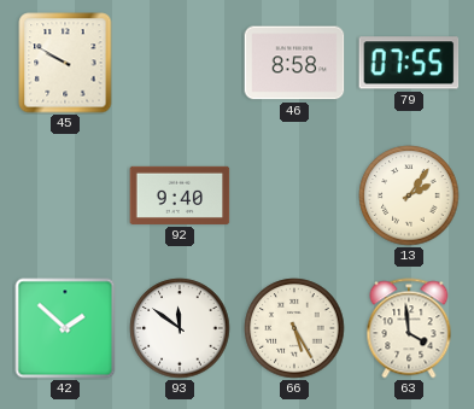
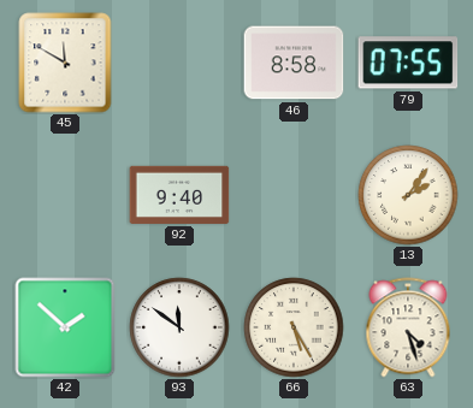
45: 9:50 -> 11:50 (65, 63)
63: 3:59 -> 4:27 (408, 327)
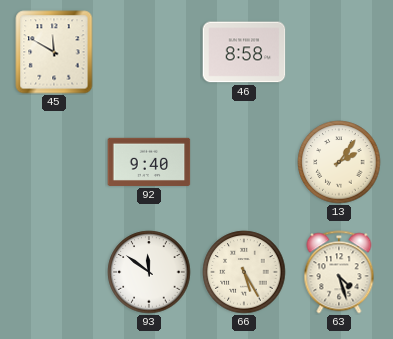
79: 07:55 -> none (408, 63)
42: 1:52 -> none (65, 327)
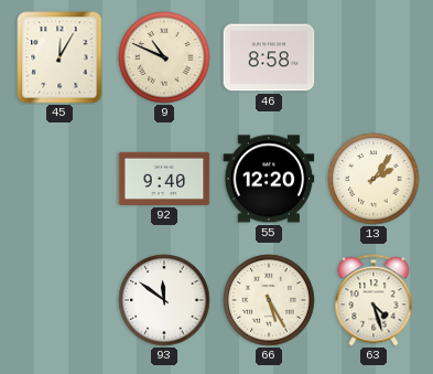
45: 11:50 -> 12:05 (59, 57)
9: none -> 10:49 (164, 57)
55: none -> 12:20 (269, 179)
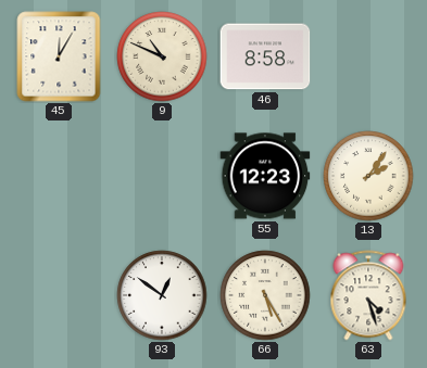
92: 9:40 -> none (164, 179)
55: 12:20 -> 12:23 (265, 176)
93: 11:51 -> 12:51 (162, 295)
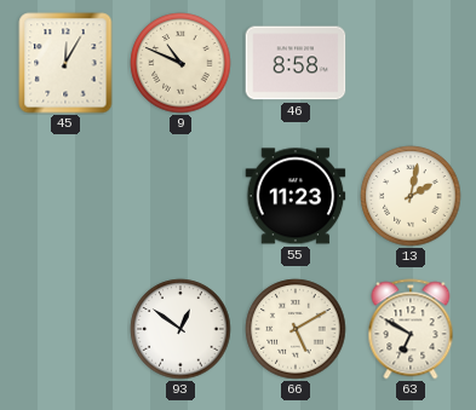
55: 12:23 -> 11:23 (296, 196)
13: 2:06 -> 2:02 (411, 196)
66: 5:25 -> 5:10 (296, 329)
63: 4:27 -> 6:50 (411, 329)
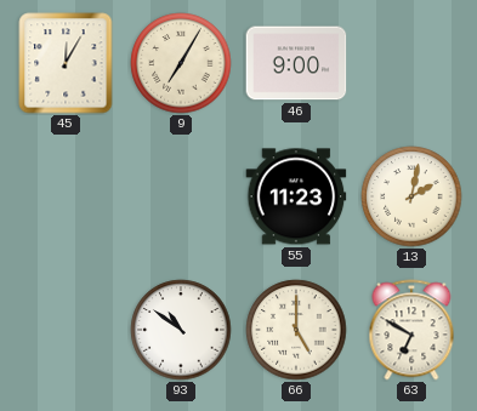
9: 10:49 -> 7:05 (181, 63)
46: 8:58 -> 9:00 (296, 63)
93: 12:51 -> 10:51 (181, 330)
66: 5:10 -> 5:00 (296, 330)
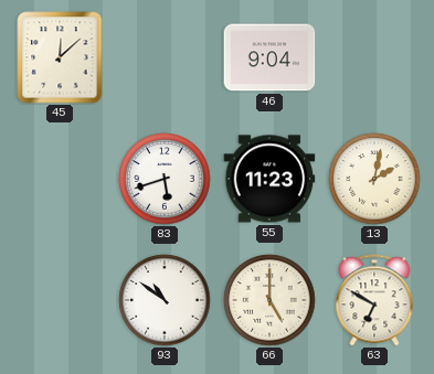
45: 12:05 -> 12:08 (60, 57)
9: 7:05 -> none (181, 63)
46: 9:00 -> 9:04 (269, 57)
83: none -> 5:42 (165, 179)
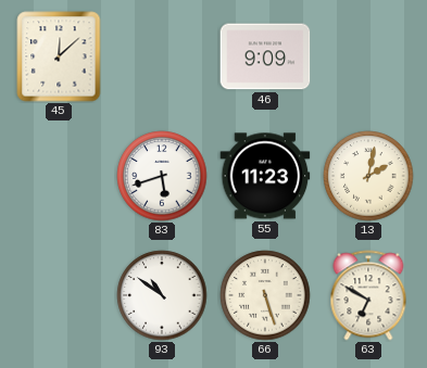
46: 9:04 -> 9:09 (265, 56)
66: 5:00 -> 5:27 (265, 295)
